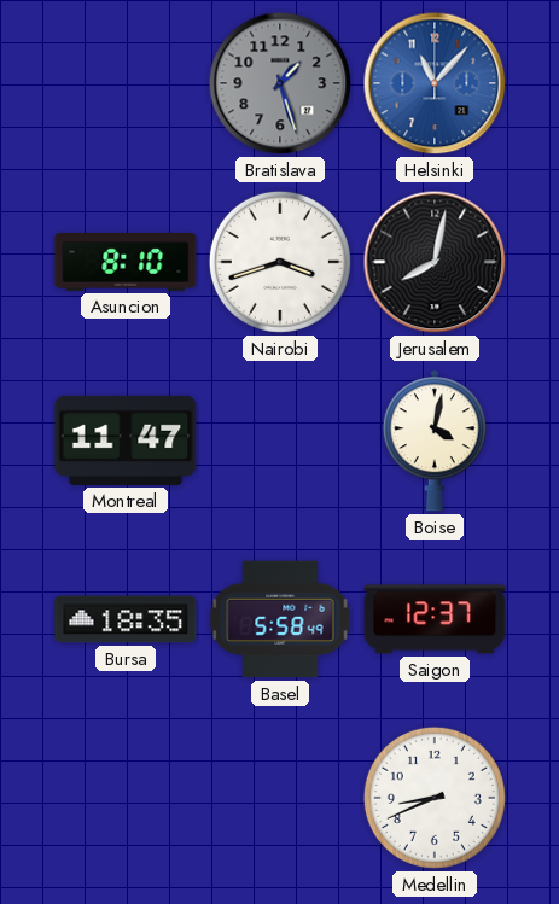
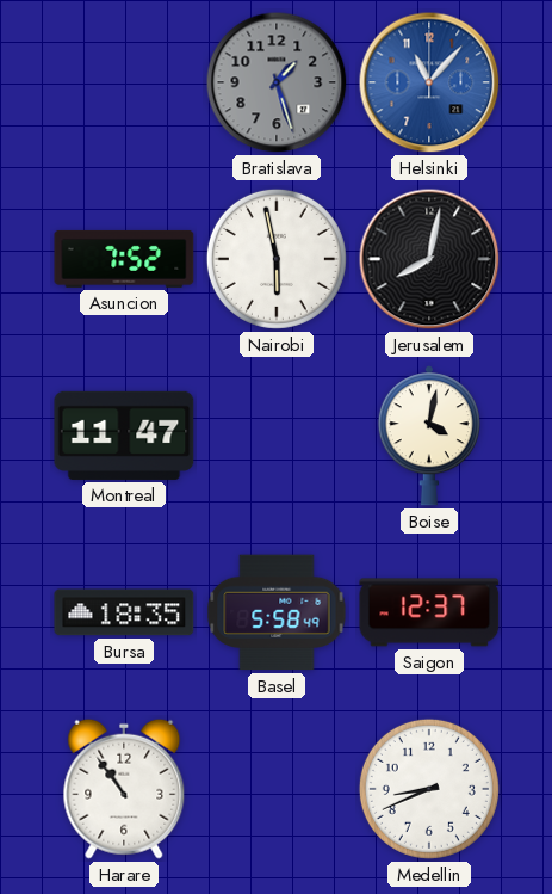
Asuncion: 8:10 -> 7:52 (124, 259)
Nairobi: 3:42 -> 5:58 (277, 259)
Harare: none -> 10:54 (124, 789)
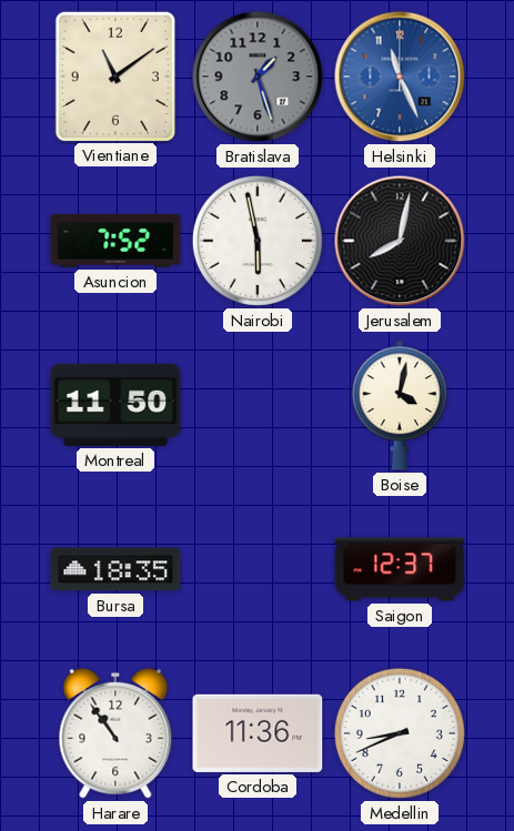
Vientiane: none -> 11:09 (114, 75)
Helsinki: 11:07 -> 11:26 (400, 77)
Montreal: 11:47 -> 11:50 (115, 405)
Basel: 5:58 -> none (277, 612)
Cordoba: none -> 11:36 (258, 733)
